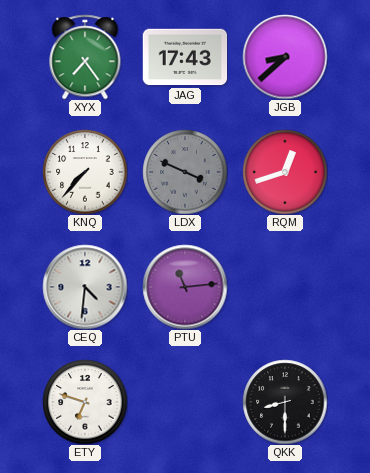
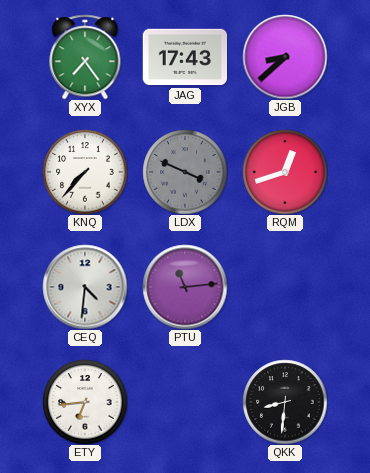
ETY: 6:48 -> 6:44 (85, 402)
QKK: 8:30 -> 8:31 (285, 402)
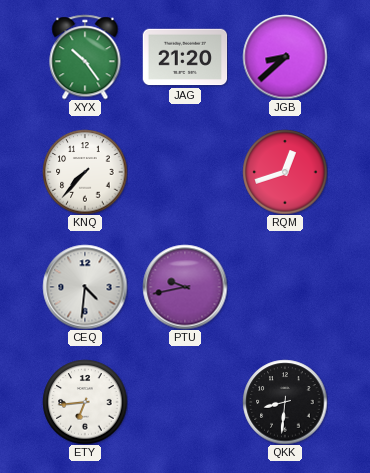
XYX: 7:24 -> 10:24 (85, 57)
JAG: 17:43 -> 21:20 (185, 57)
LDX: 3:49 -> none (185, 172)
PTU: 11:14 -> 9:43 (185, 287)
